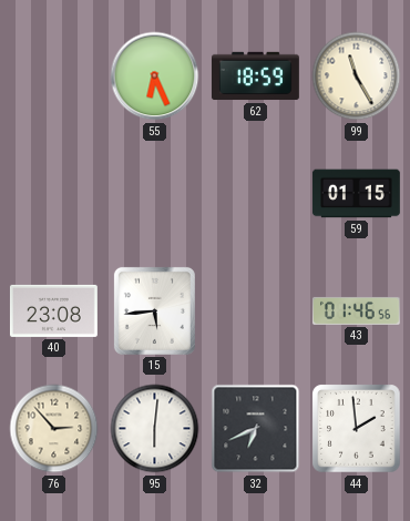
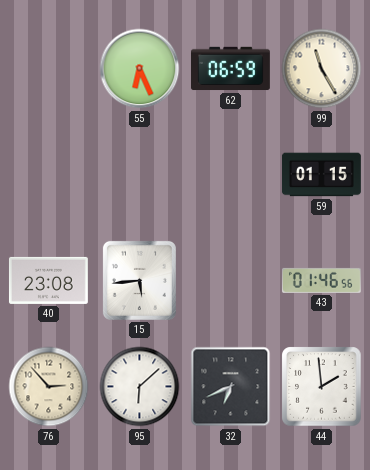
62: 18:59 -> 06:59 (230, 69)
95: 6:01 -> 6:08 (140, 387)
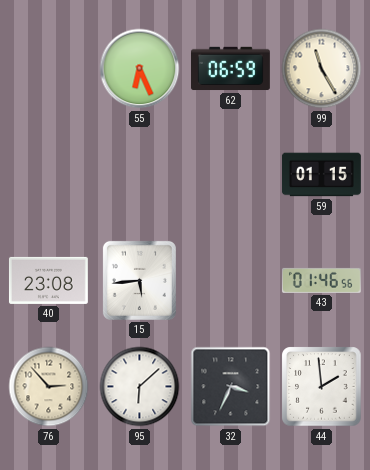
32: 6:41 -> 3:34 (231, 387)
